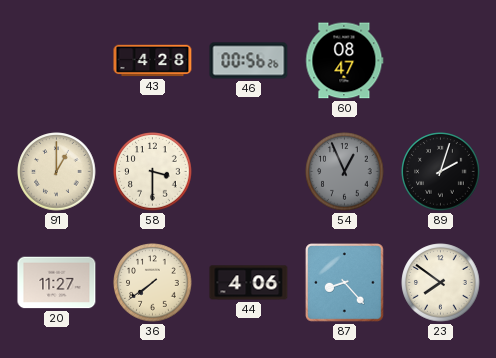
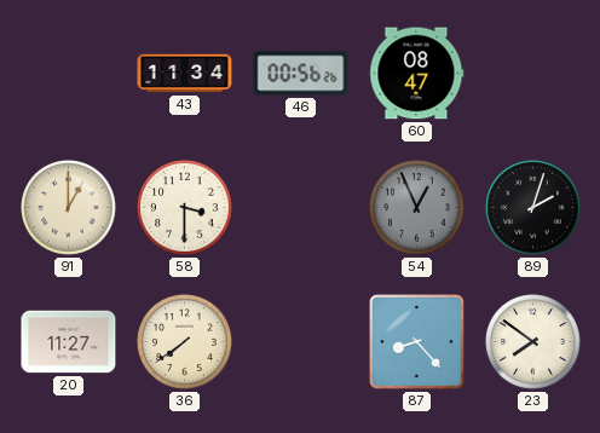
43: 4:28 -> 11:34 (185, 74)
44: 4:06 -> none (249, 283)
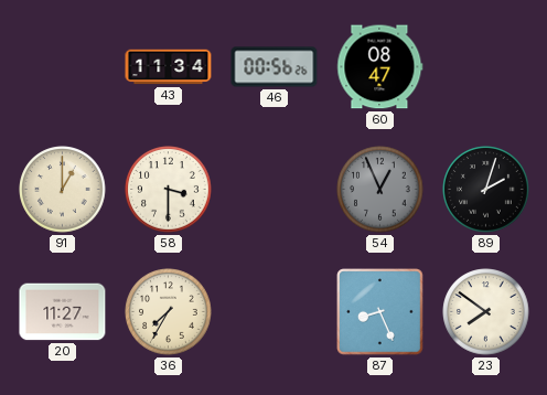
36: 7:39 -> 7:35 (169, 312)
87: 8:23 -> 8:26 (380, 312)
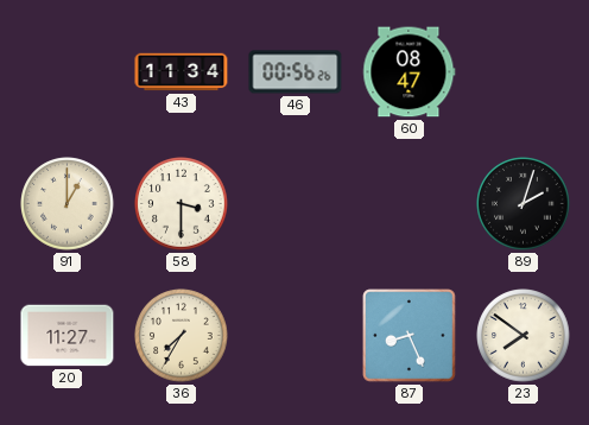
54: 12:56 -> none (380, 190)
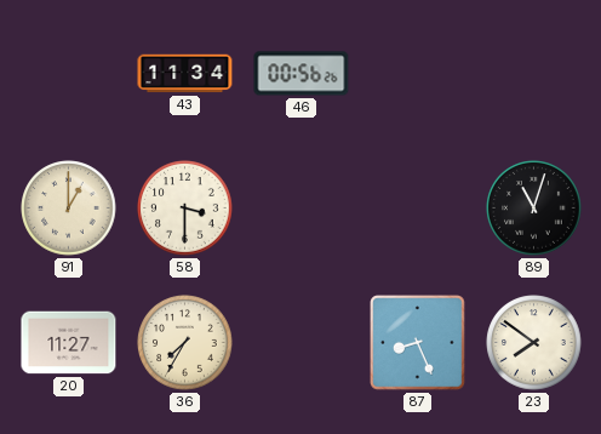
60: 08:47 -> none (410, 72)
89: 2:03 -> 11:03 (534, 209)
